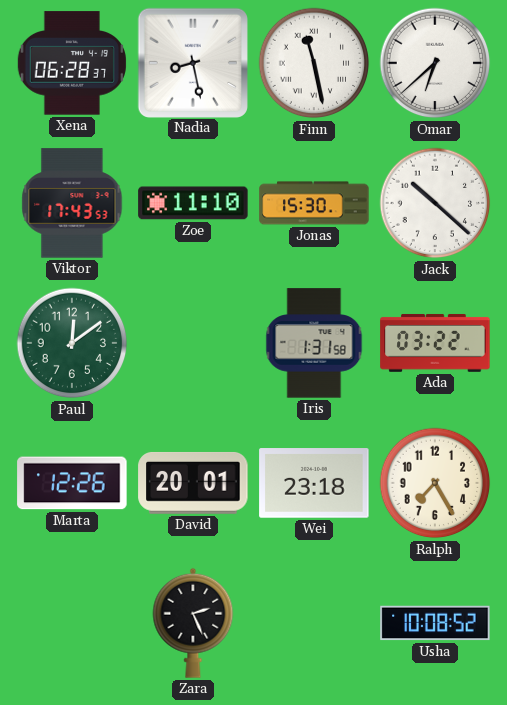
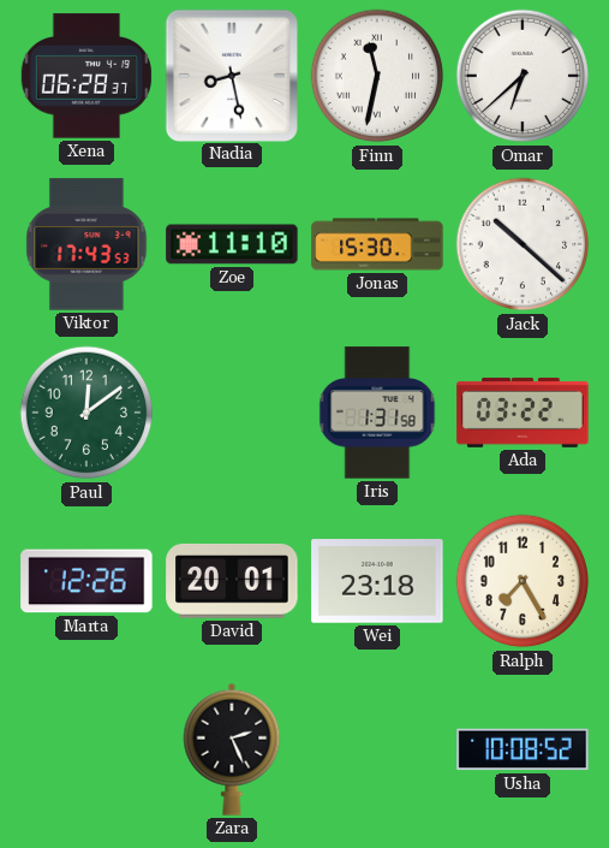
Finn: 11:28 -> 11:32 (377, 76)
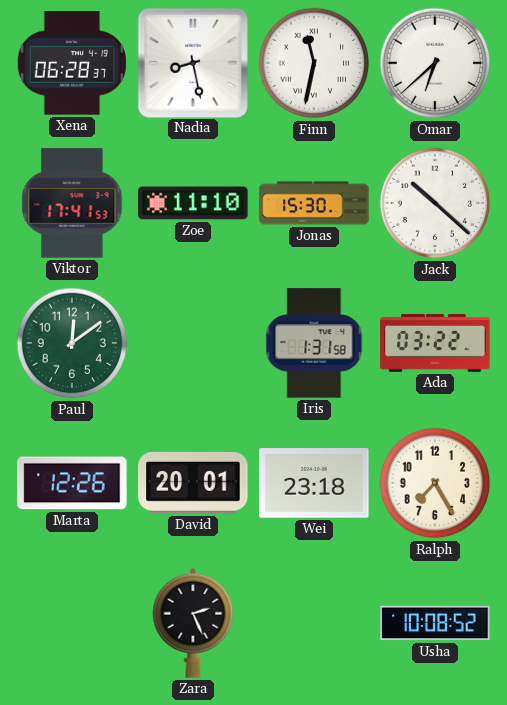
Viktor: 17:43 -> 17:41 (72, 203)
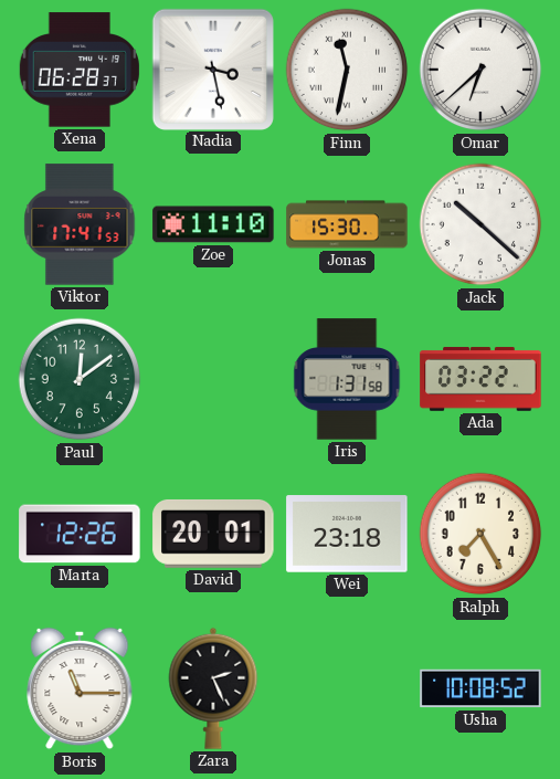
Nadia: 8:28 -> 3:28 (212, 69)
Boris: none -> 11:15 (80, 688)
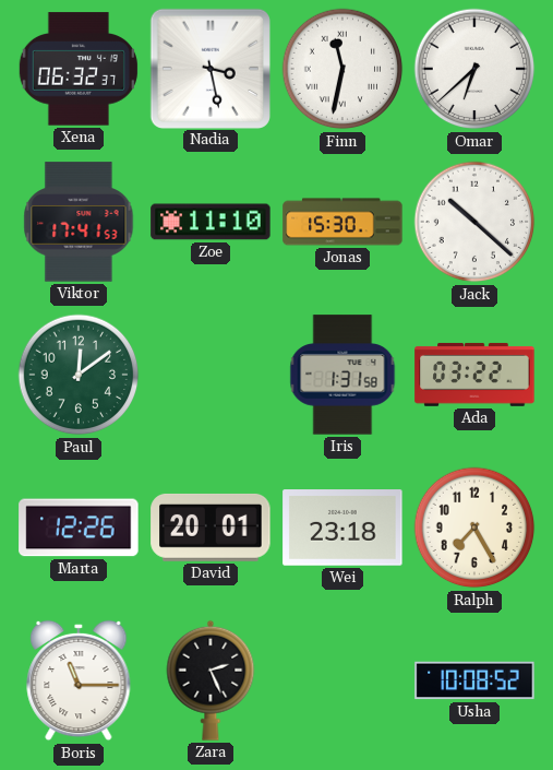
Xena: 06:28 -> 06:32 (79, 69)
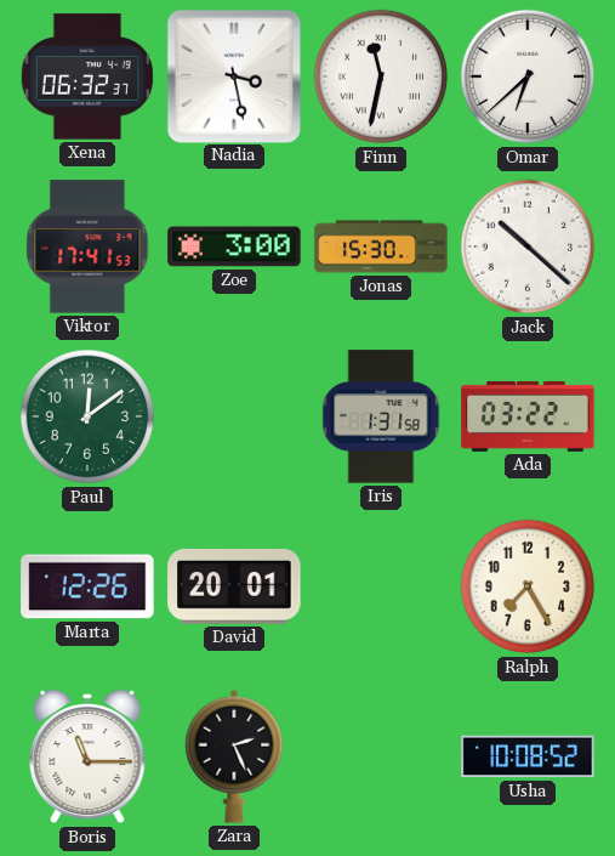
Zoe: 11:10 -> 3:00 (234, 246)
Wei: 23:18 -> none (342, 528)
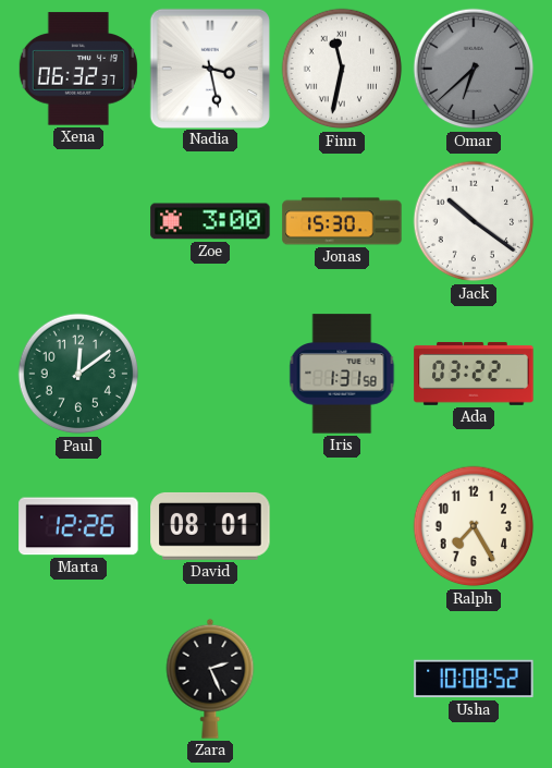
Omar dial: white -> grey (474, 69)
Viktor: 17:41 -> none (87, 246)
Jack: 10:22 -> 10:21 (474, 221)
David: 20:01 -> 08:01 (210, 526)
Boris: 11:15 -> none (87, 756)
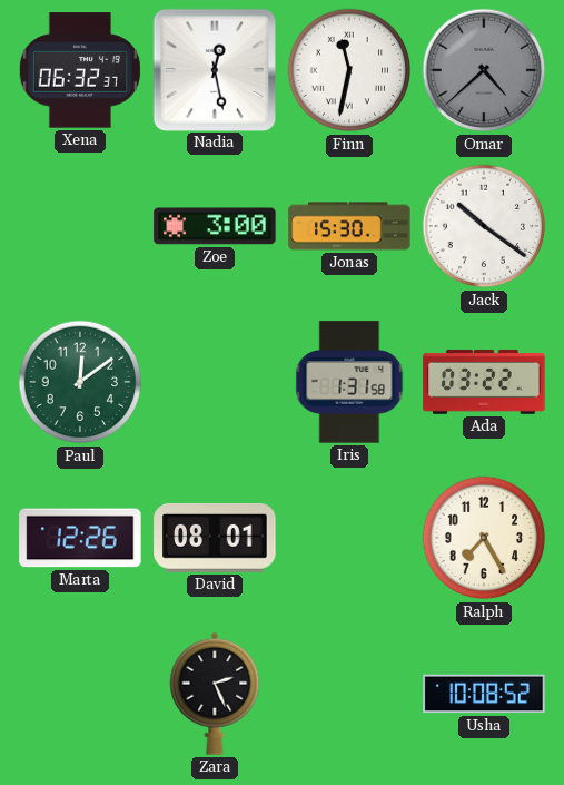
Nadia: 3:28 -> 12:28 (214, 69)
Omar: 6:38 -> 4:38 (484, 70)
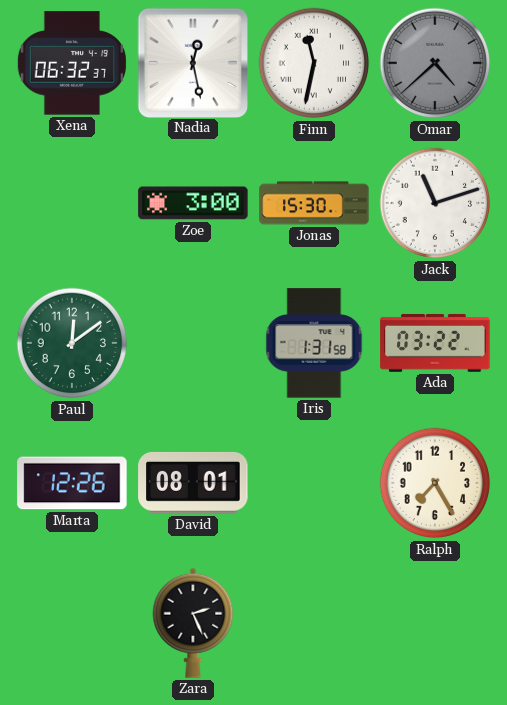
Jack: 10:21 -> 11:12 (435, 203)
Usha: 10:08 -> none (484, 694)
